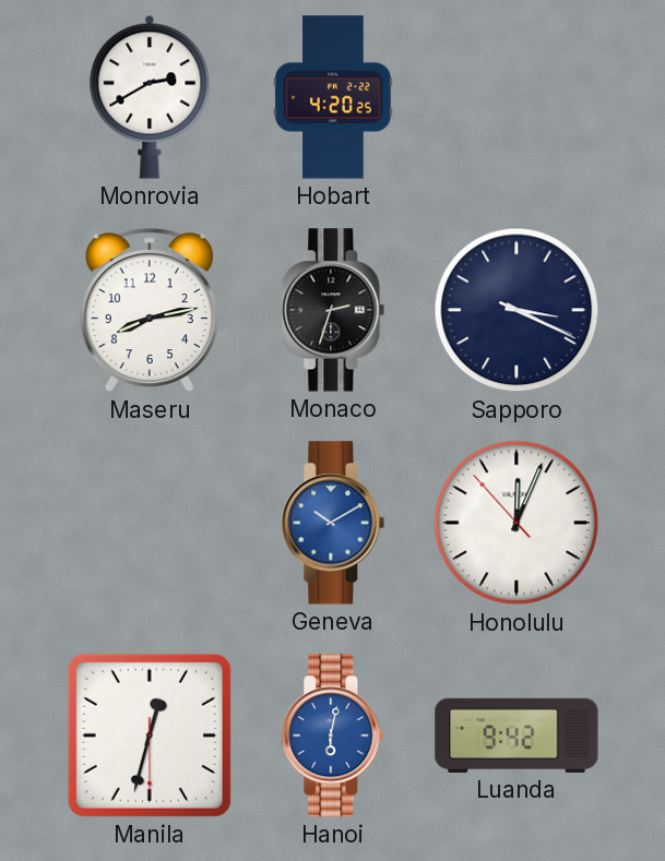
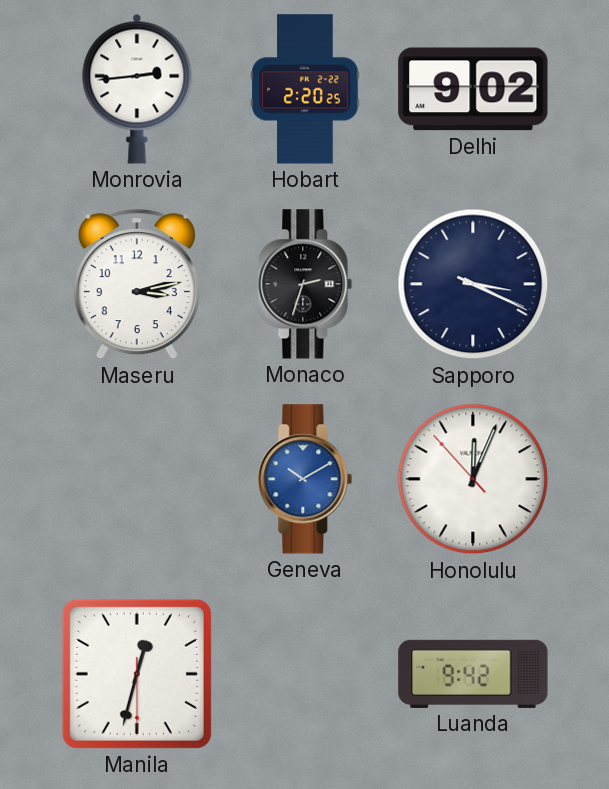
Monrovia: 2:40 -> 2:44 (137, 89)
Hobart: 4:20 -> 2:20 (305, 89)
Delhi: none -> 9:02 (473, 89)
Maseru: 8:13 -> 3:13 (137, 285)
Hanoi: 6:02 -> none (333, 736)
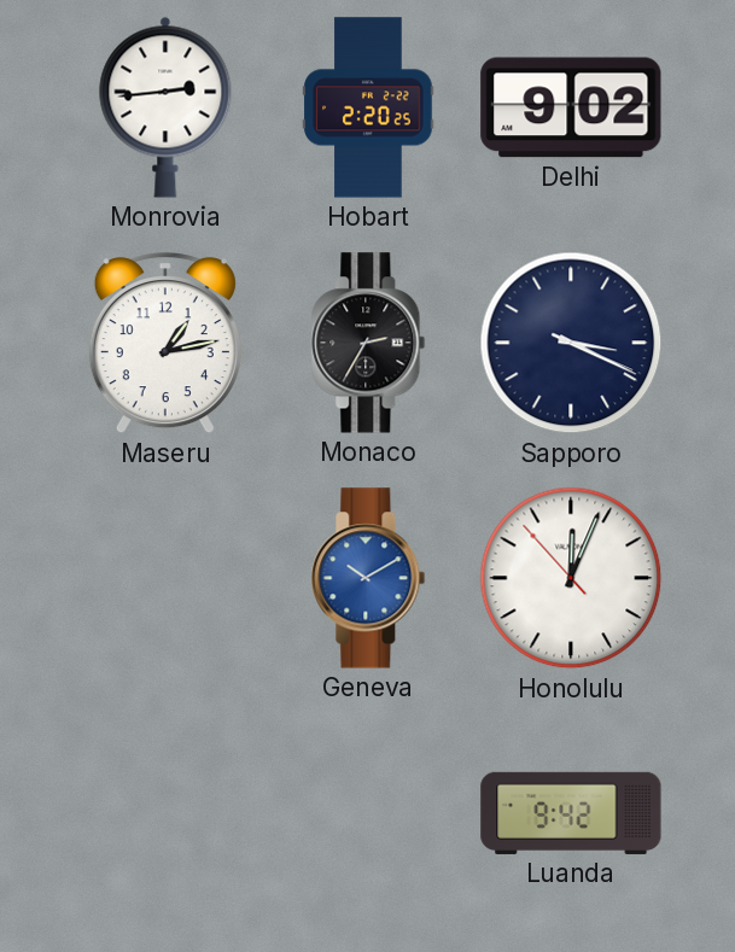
Maseru: 3:13 -> 1:13 (165, 344)
Monaco: 2:33 -> 2:35 (368, 343)
Manila: 12:32 -> none (137, 674)
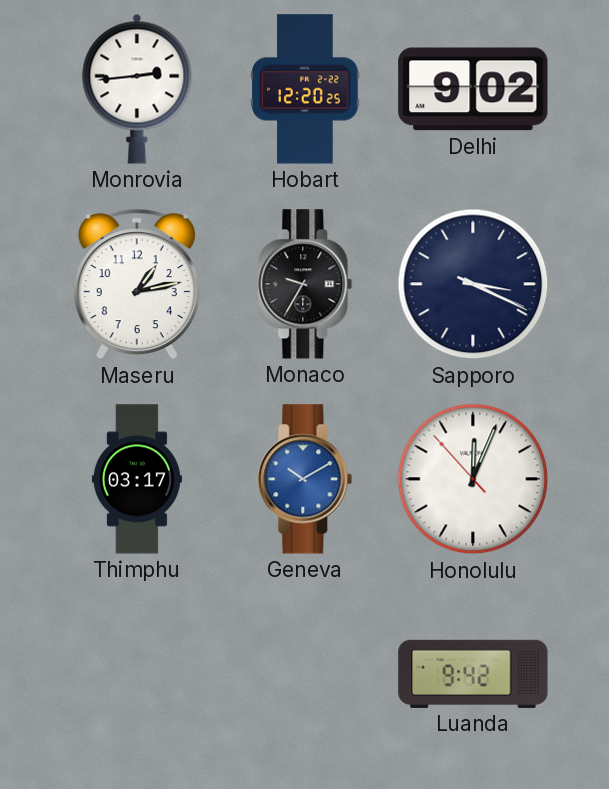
Hobart: 2:20 -> 12:20 (305, 89)
Monaco: 2:35 -> 9:35 (305, 284)
Thimphu: none -> 03:17 (137, 479)
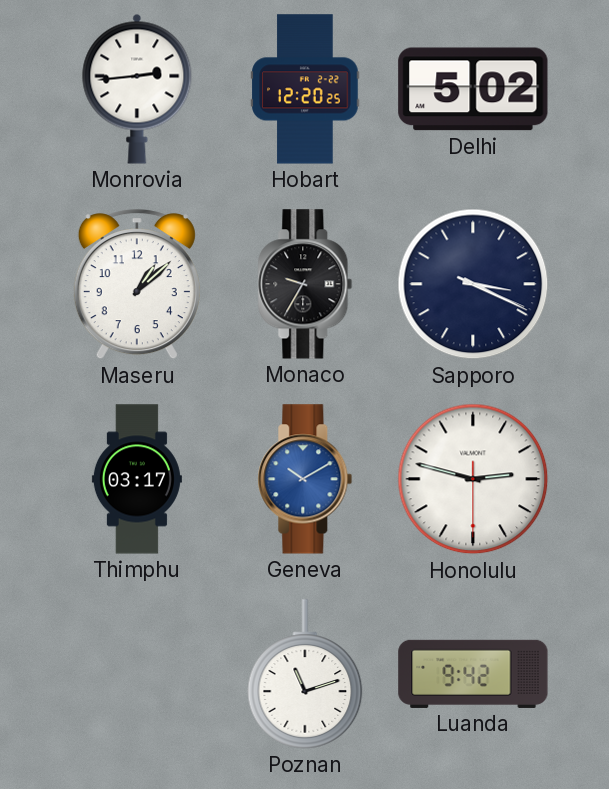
Delhi: 9:02 -> 5:02 (473, 89)
Maseru: 1:13 -> 1:08 (137, 285)
Honolulu: 12:03 -> 2:47 (473, 479)
Poznan: none -> 11:12 (305, 674)
